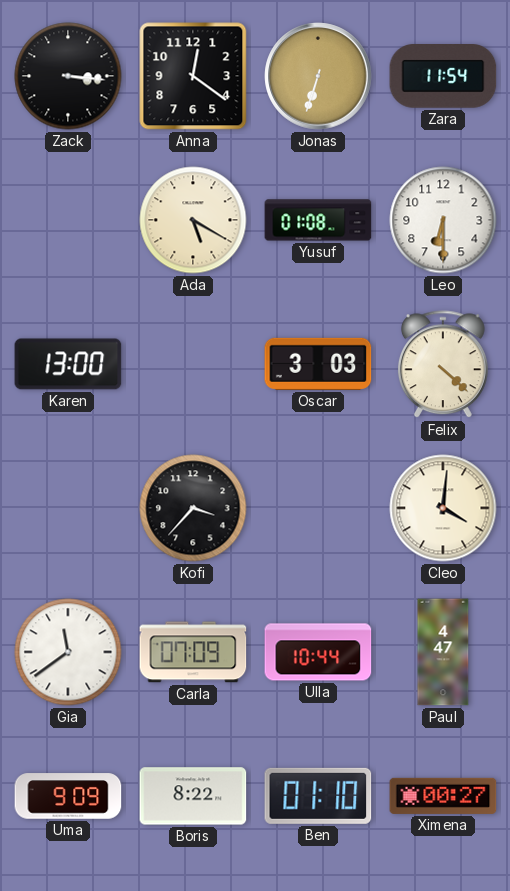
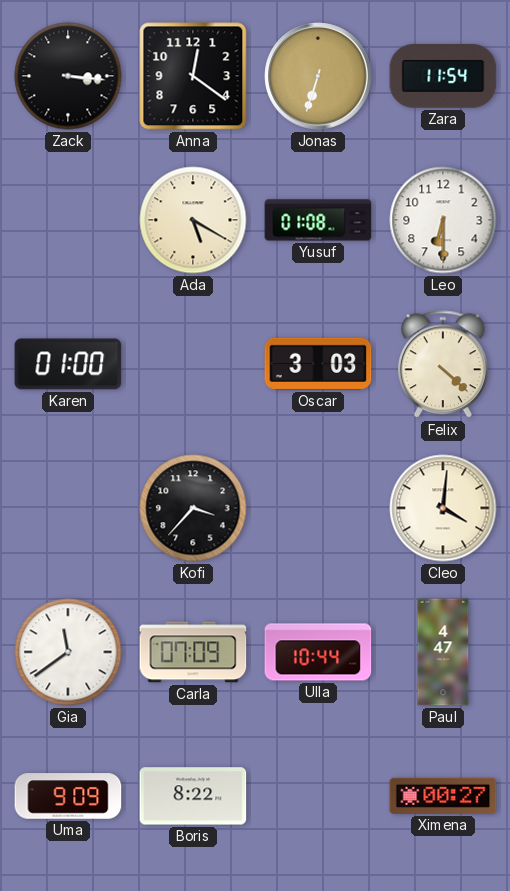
Karen: 13:00 -> 01:00 (68, 364)
Ben: 01:10 -> none (318, 796)
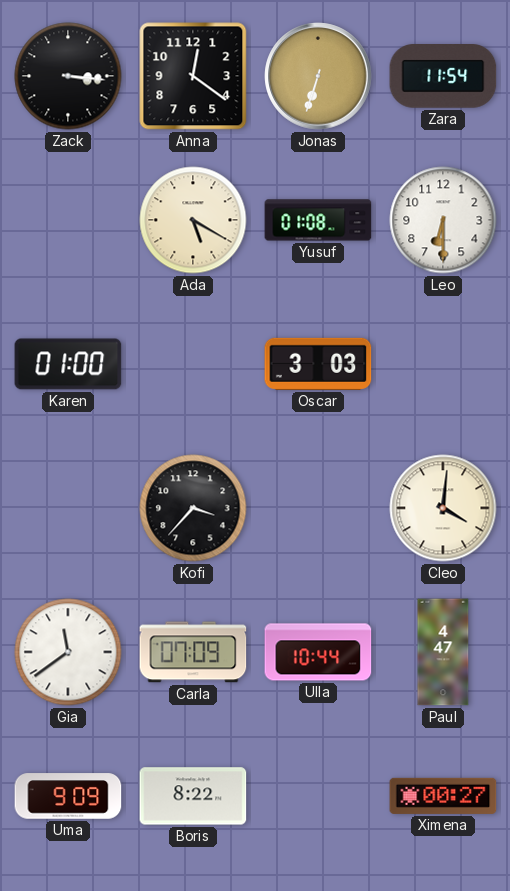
Felix: 4:22 -> none (443, 365)
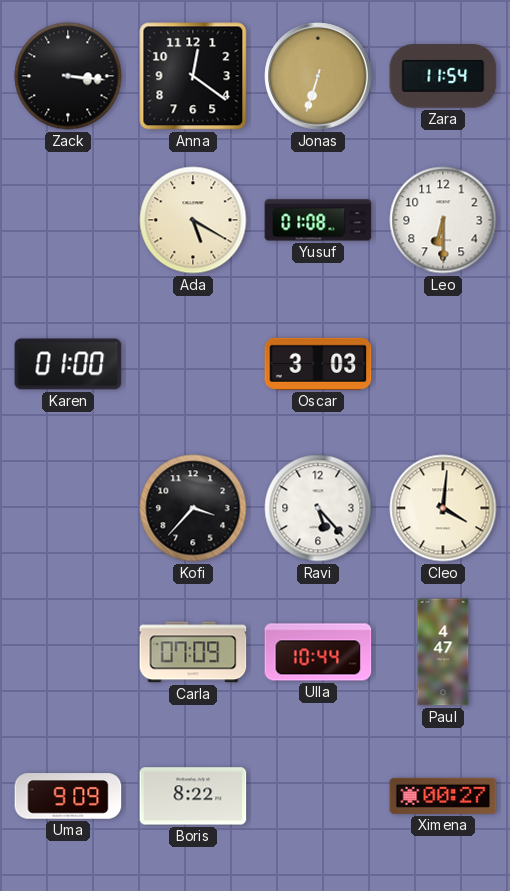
Ravi: none -> 5:23 (318, 508)
Gia: 11:39 -> none (68, 652)
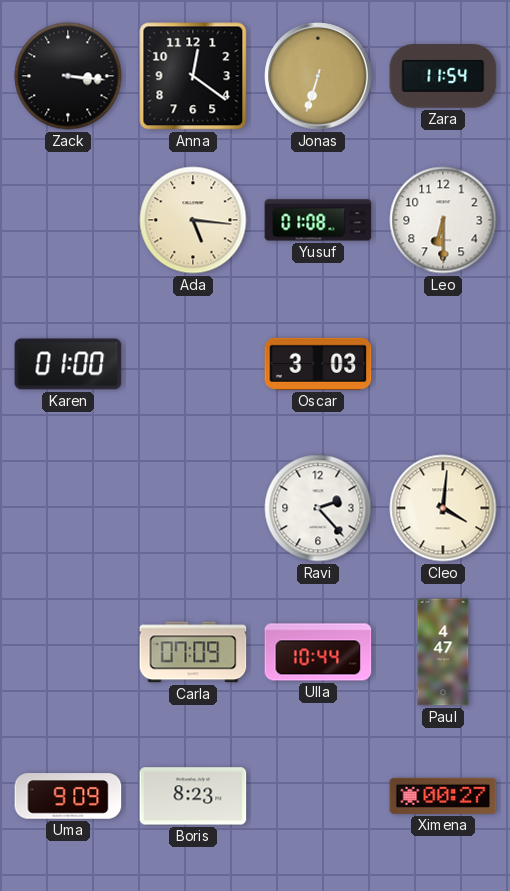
Ada: 5:20 -> 5:16 (193, 220)
Kofi: 3:37 -> none (193, 508)
Ravi: 5:23 -> 2:23 (318, 508)
Boris: 8:22 -> 8:23 (193, 796)
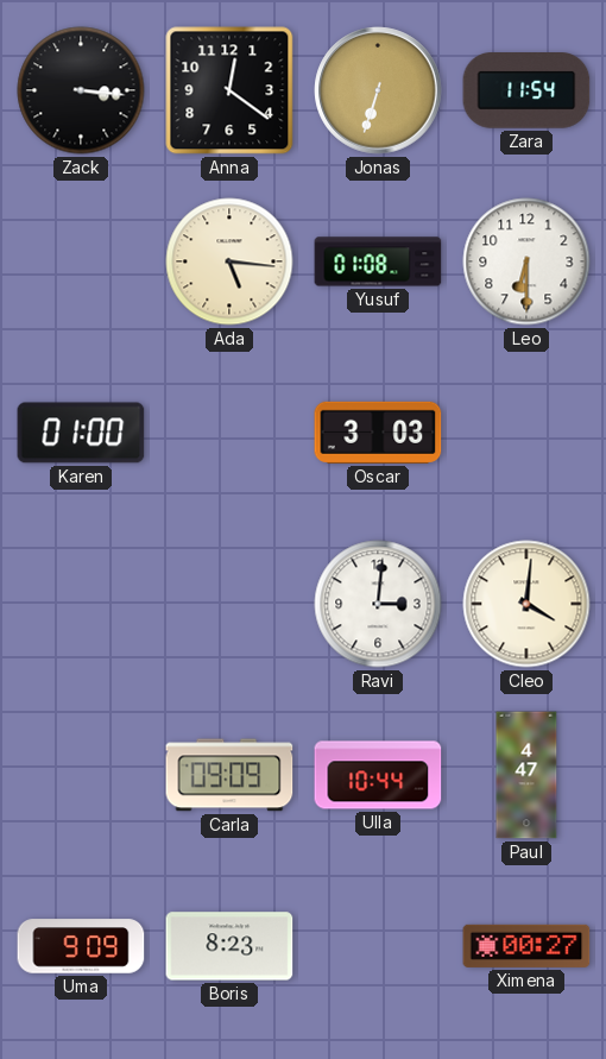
Ravi: 2:23 -> 3:01 (378, 604)
Carla: 07:09 -> 09:09 (229, 775)
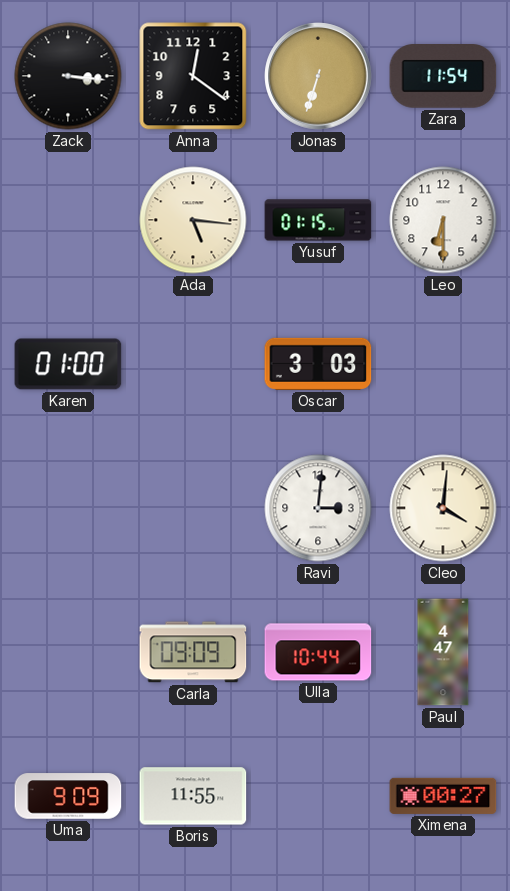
Yusuf: 01:08 -> 01:15 (318, 220)
Boris: 8:23 -> 11:55 (193, 796)
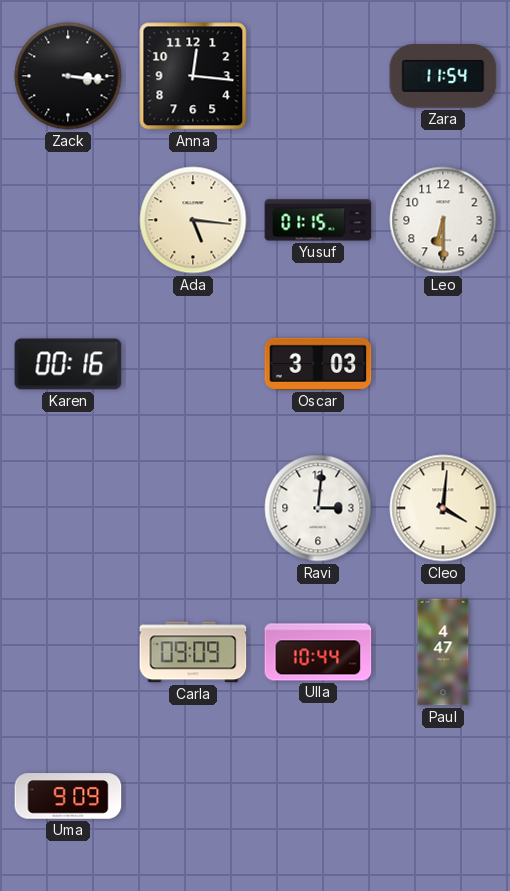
Anna: 12:21 -> 12:16 (193, 76)
Jonas: 6:33 -> none (318, 76)
Karen: 01:00 -> 00:16 (68, 364)
Boris: 11:55 -> none (193, 796)
Ximena: 00:27 -> none (443, 796)
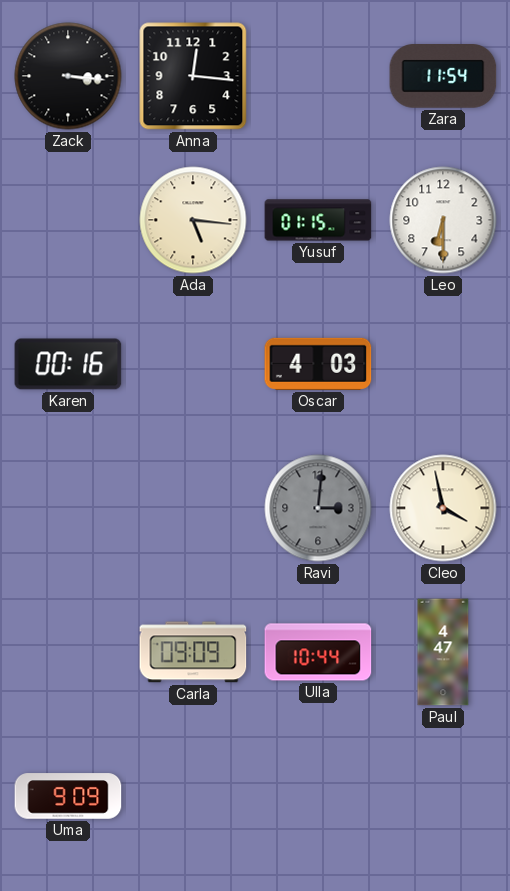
Oscar: 3:03 -> 4:03 (318, 364)
Ravi dial: white -> grey (318, 508)
Cleo: 4:01 -> 3:58 (443, 508)
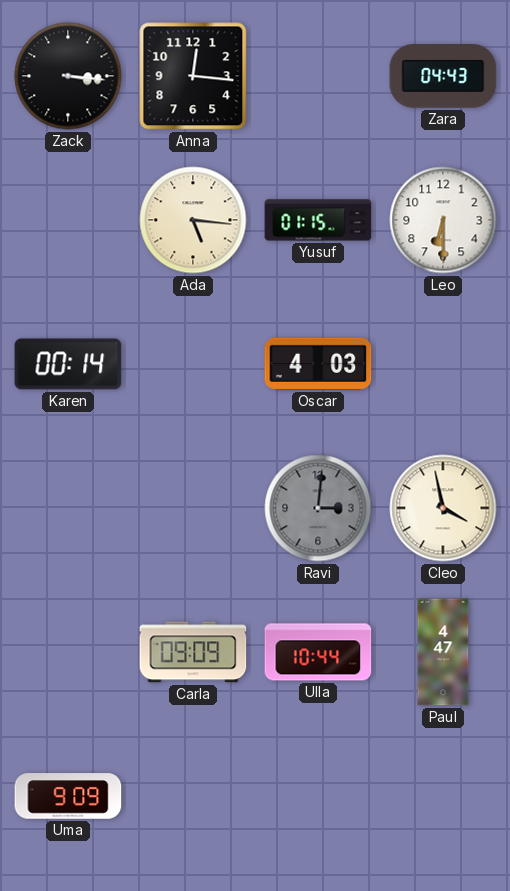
Zara: 11:54 -> 04:43 (443, 77)
Karen: 00:16 -> 00:14 (68, 364)
